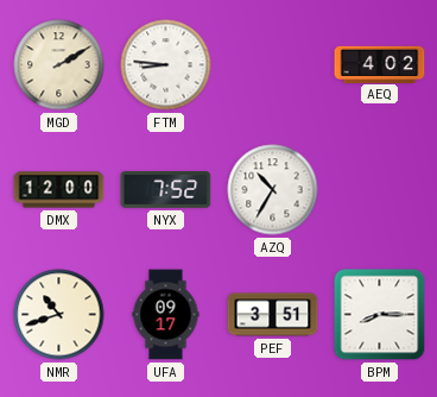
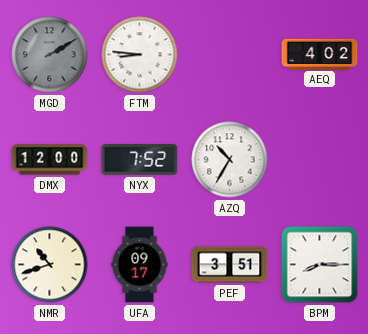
MGD dial: cream -> grey (50, 55)
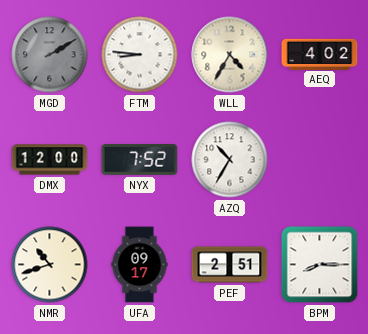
WLL: none -> 4:35 (230, 55)
PEF: 3:51 -> 2:51 (230, 265)
